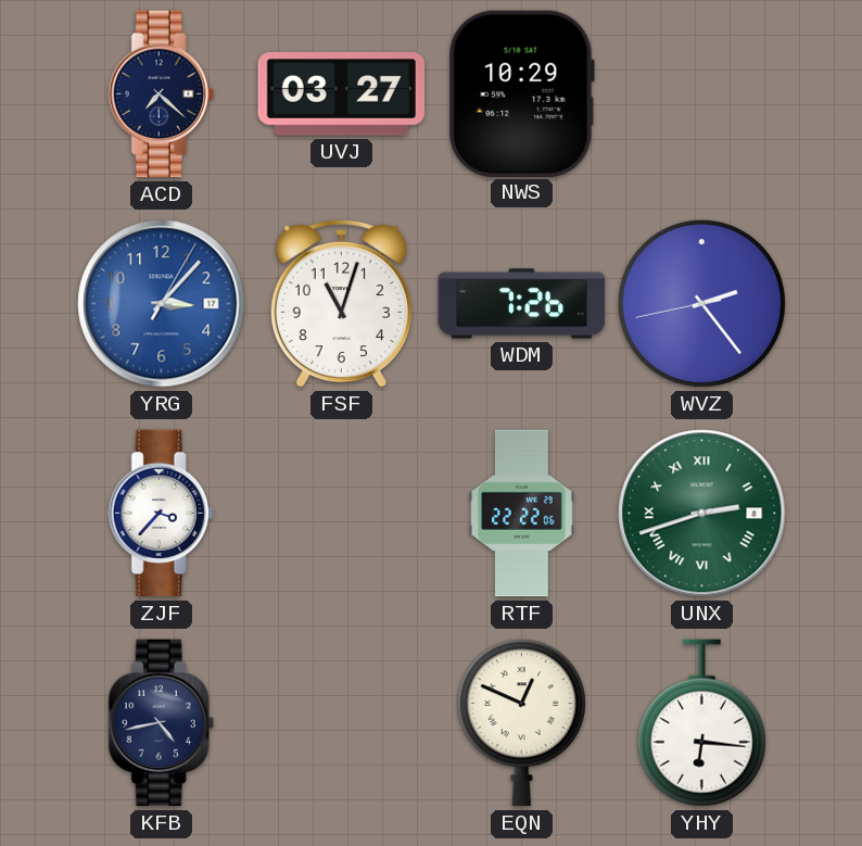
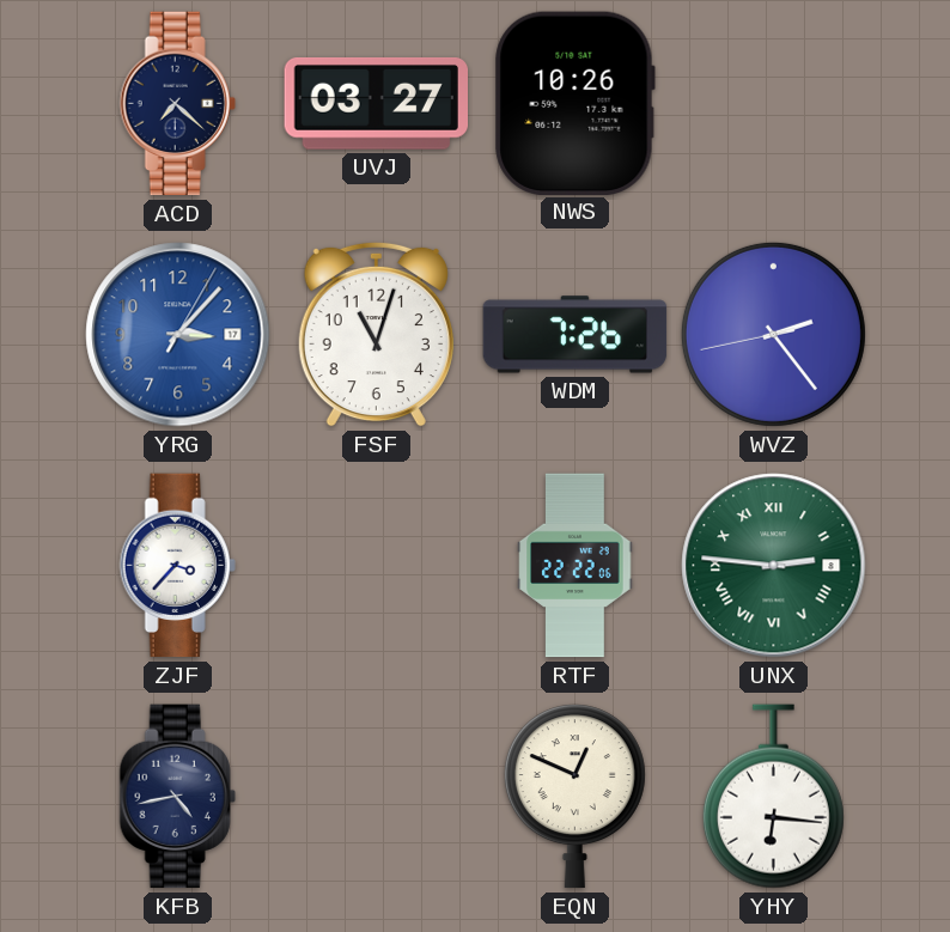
NWS: 10:29 -> 10:26 (574, 103)
UNX: 2:42 -> 2:46 (774, 566)
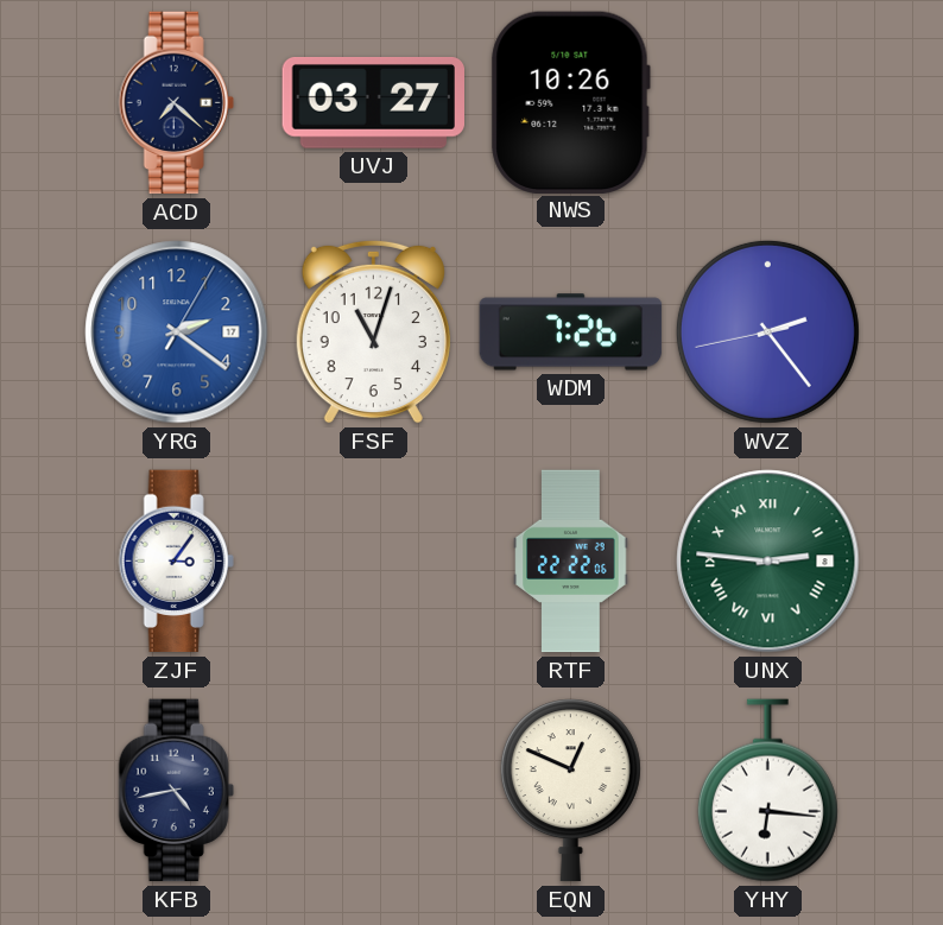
YRG: 3:07 -> 2:21 (177, 332)
ZJF: 3:37 -> 3:06 (176, 562)
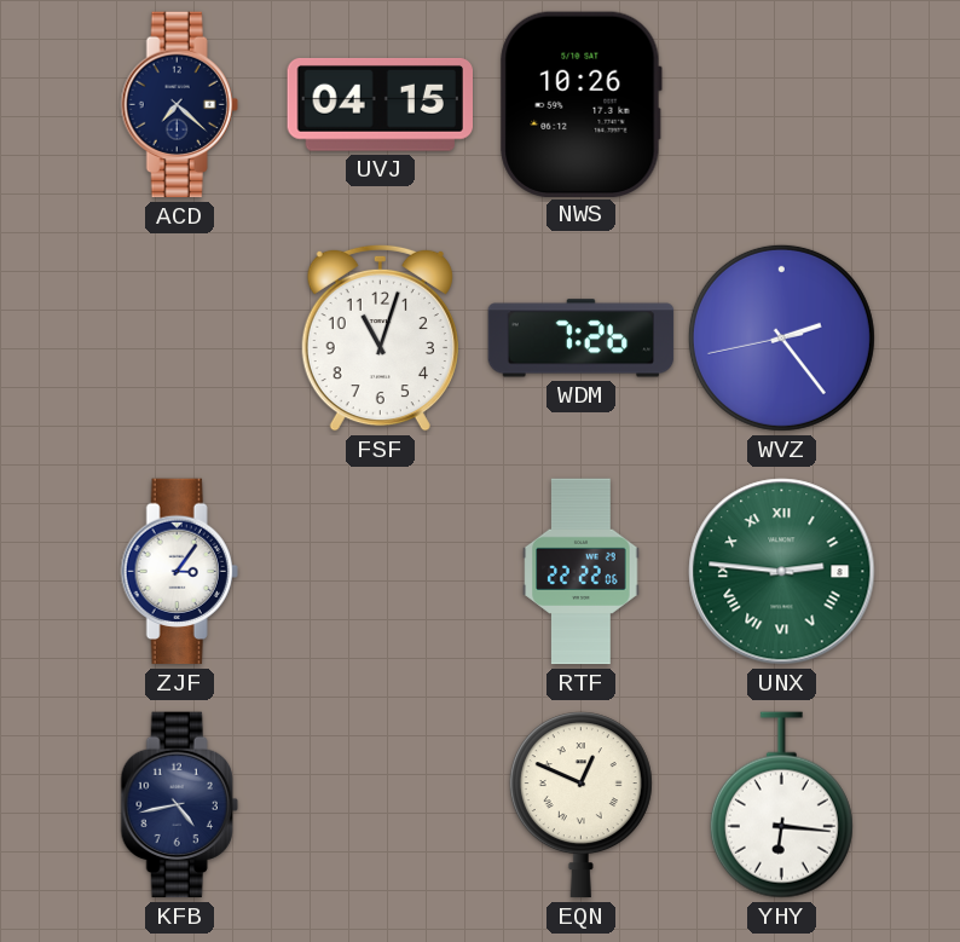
UVJ: 03:27 -> 04:15 (380, 104)
YRG: 2:21 -> none (177, 332)
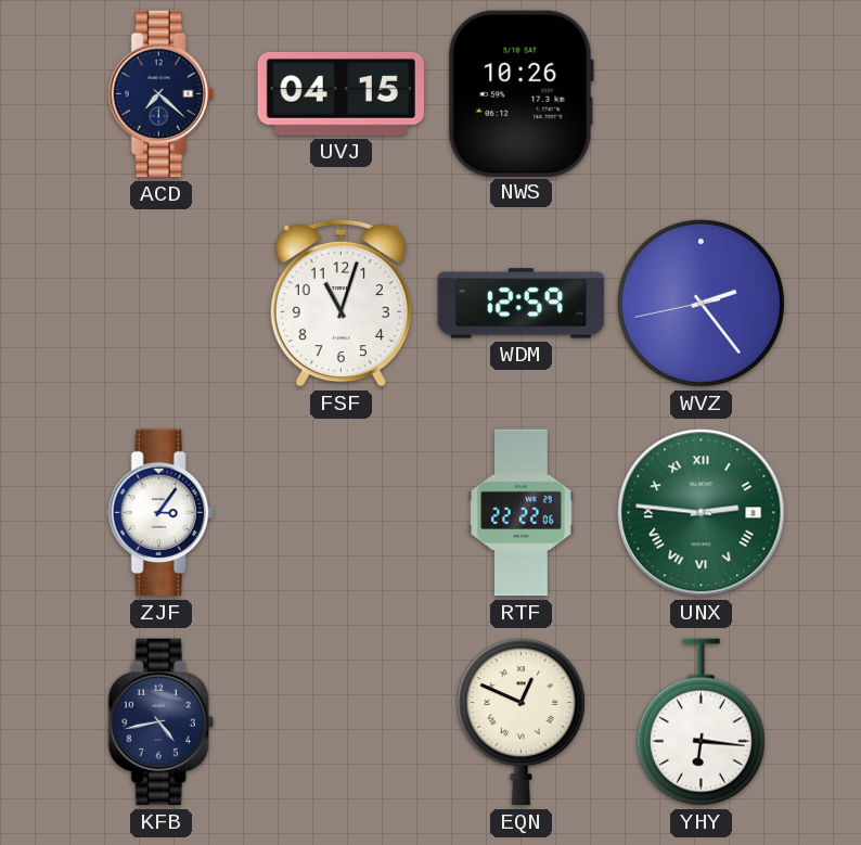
WDM: 7:26 -> 12:59 (522, 304)
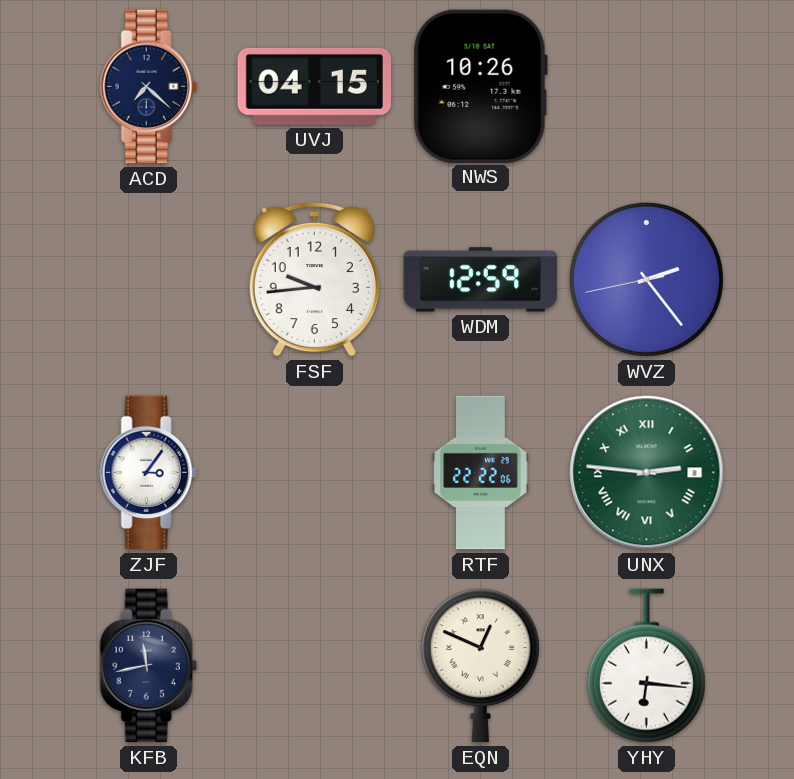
FSF: 11:03 -> 9:44 (314, 279)
KFB: 4:43 -> 11:43 (148, 666)
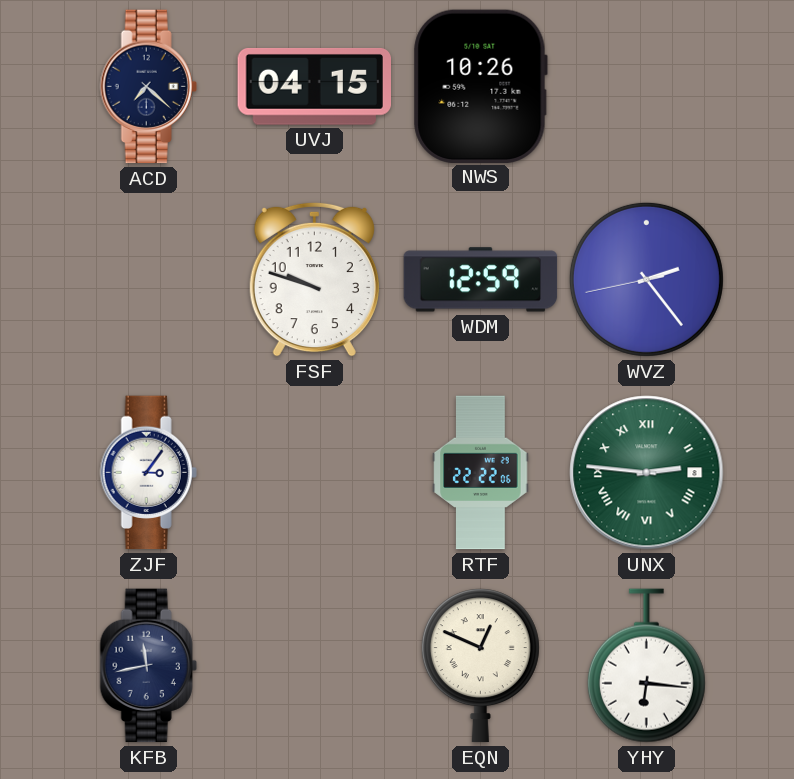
FSF: 9:44 -> 9:48 (314, 279)
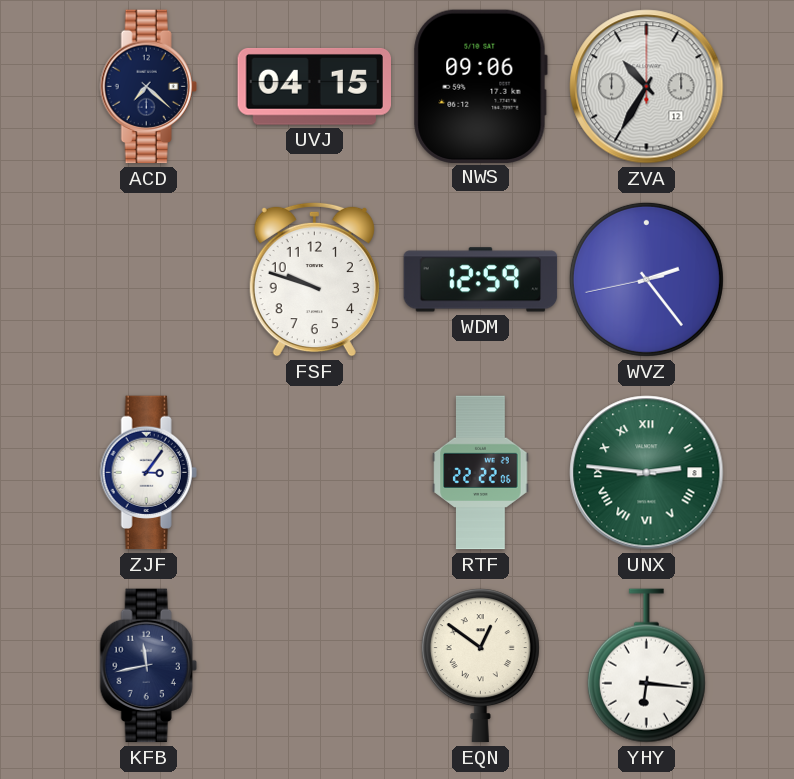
NWS: 10:26 -> 09:06 (480, 86)
ZVA: none -> 10:35 (647, 87)
EQN: 12:49 -> 12:51 (480, 666)
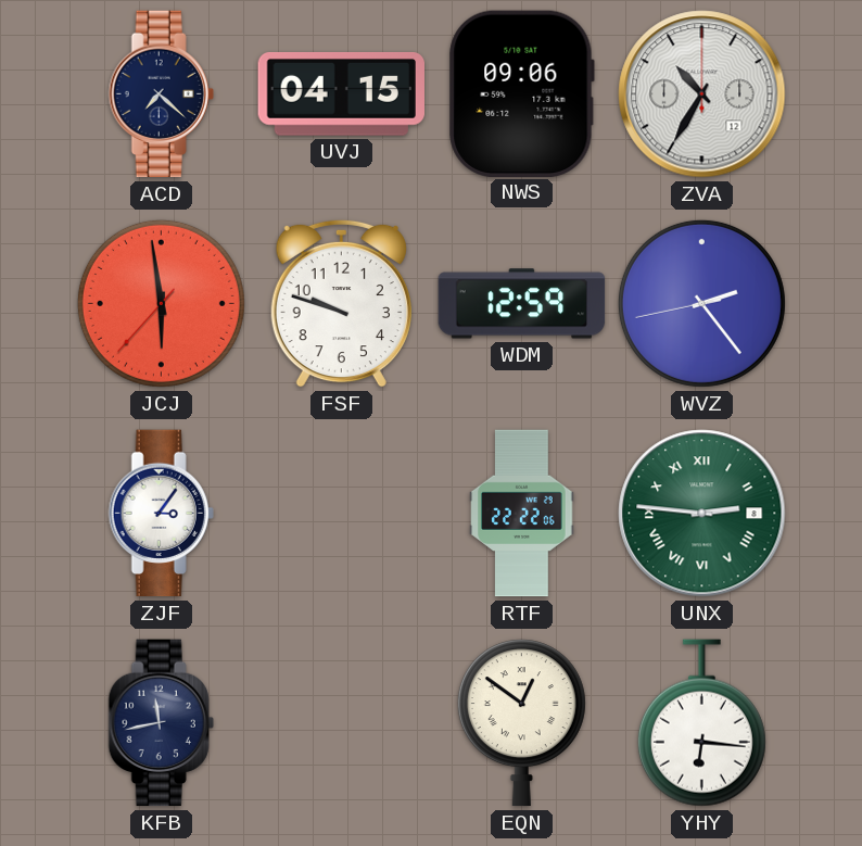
JCJ: none -> 5:58 (161, 303)
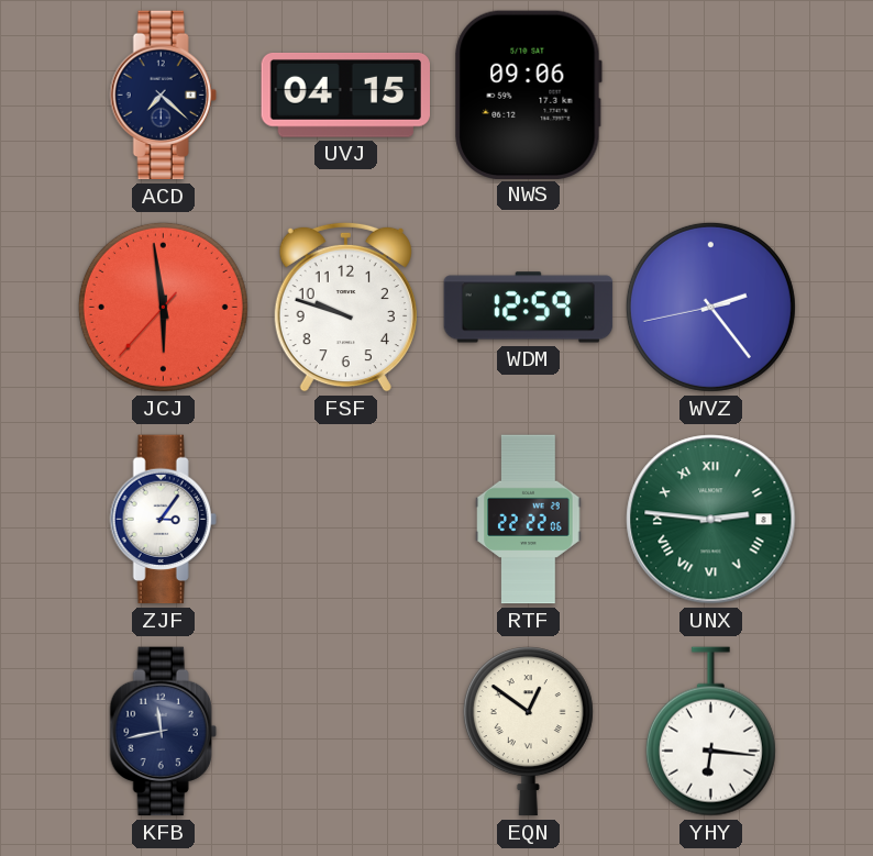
ZVA: 10:35 -> none (702, 94)
